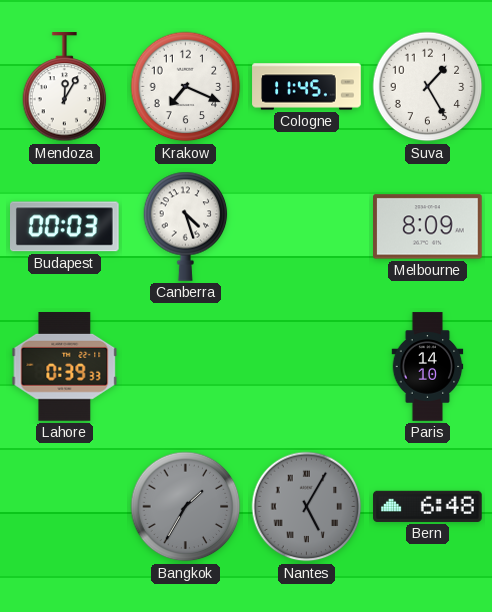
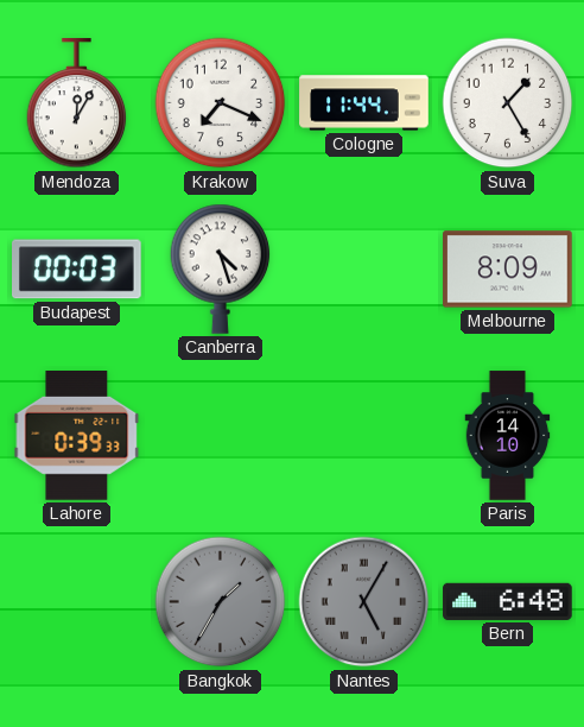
Cologne: 11:45 -> 11:44 (364, 103)
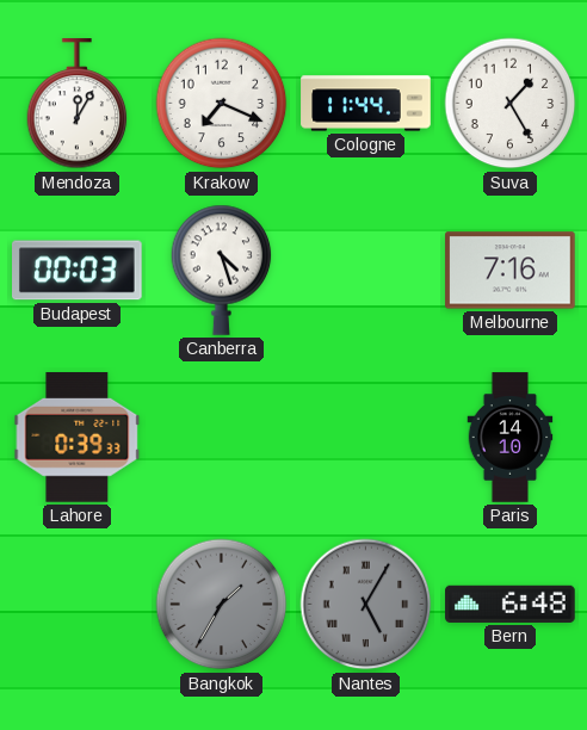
Melbourne: 8:09 -> 7:16 (511, 271)
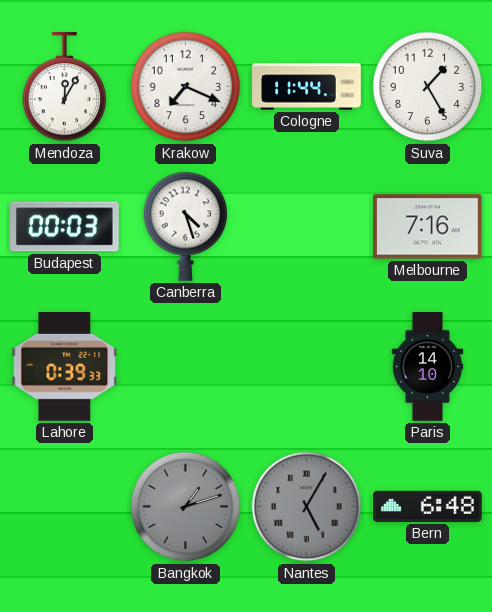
Bangkok: 1:35 -> 1:12 (186, 507)
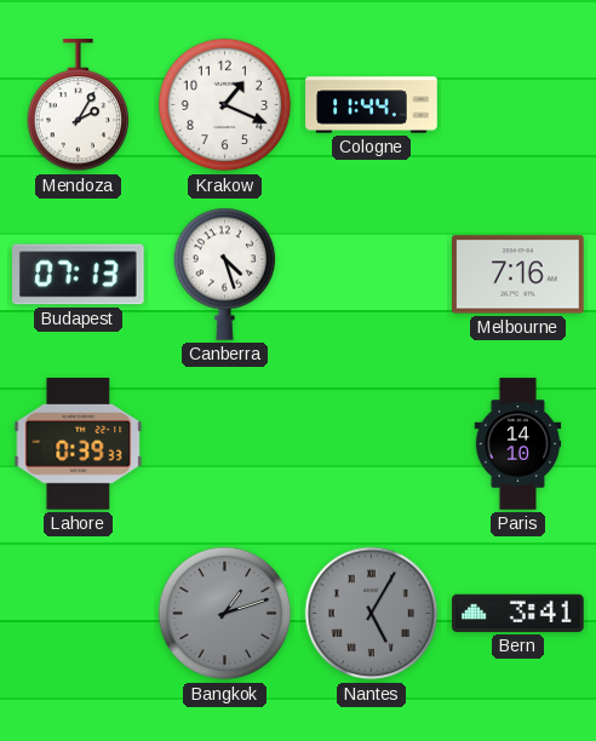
Mendoza: 12:05 -> 2:05 (79, 105)
Krakow: 7:19 -> 1:19 (225, 105)
Suva: 1:25 -> none (428, 87)
Budapest: 00:03 -> 07:13 (79, 275)
Bern: 6:48 -> 3:41 (518, 613)
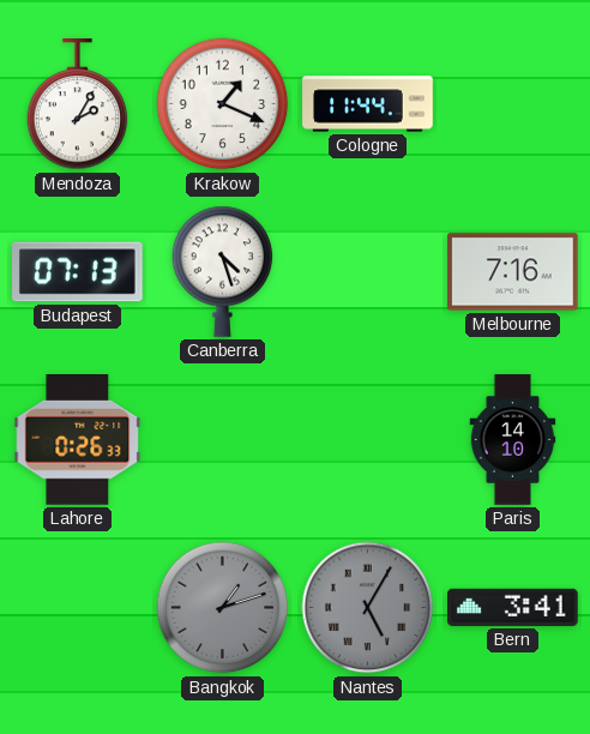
Lahore: 0:39 -> 0:26 (78, 440)
